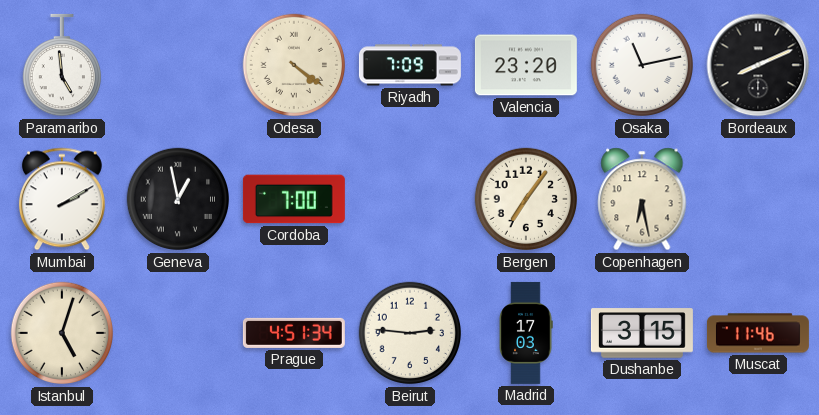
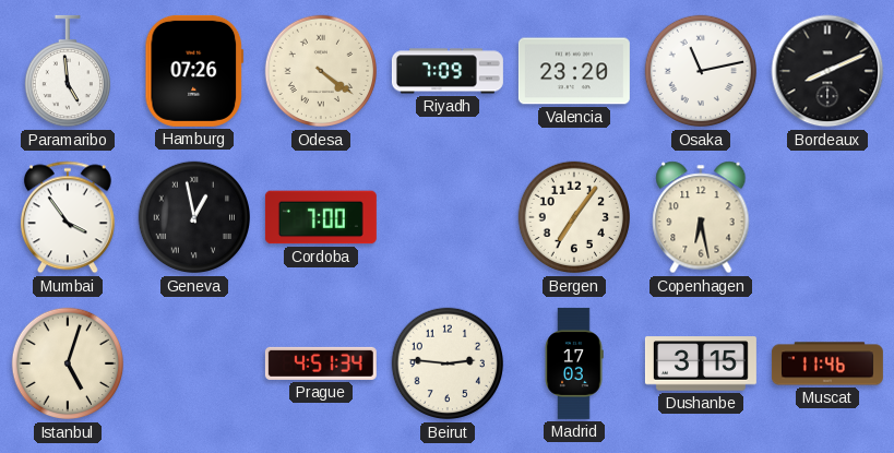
Hamburg: none -> 07:26 (194, 71)
Mumbai: 2:10 -> 3:54 (68, 217)
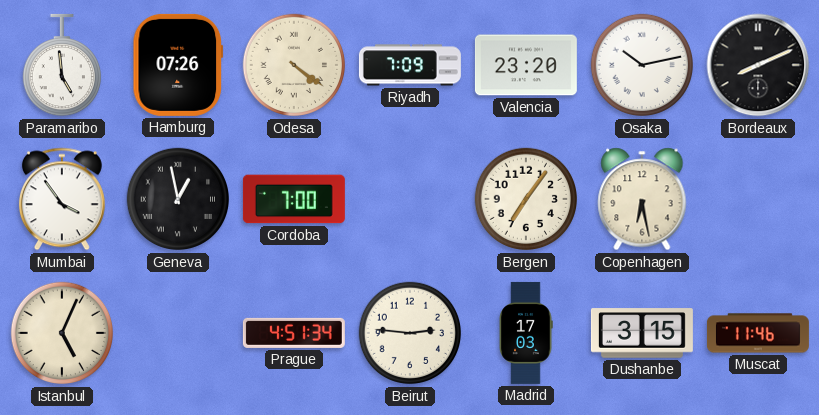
Osaka: 11:13 -> 10:13 (642, 65)
Istanbul: 5:03 -> 5:04 (62, 333)
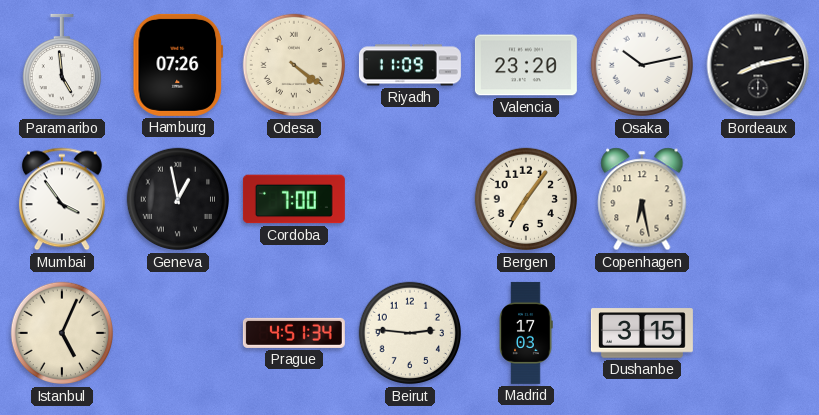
Riyadh: 7:09 -> 11:09 (410, 65)
Bordeaux: 8:11 -> 8:13 (758, 65)
Muscat: 11:46 -> none (758, 333)
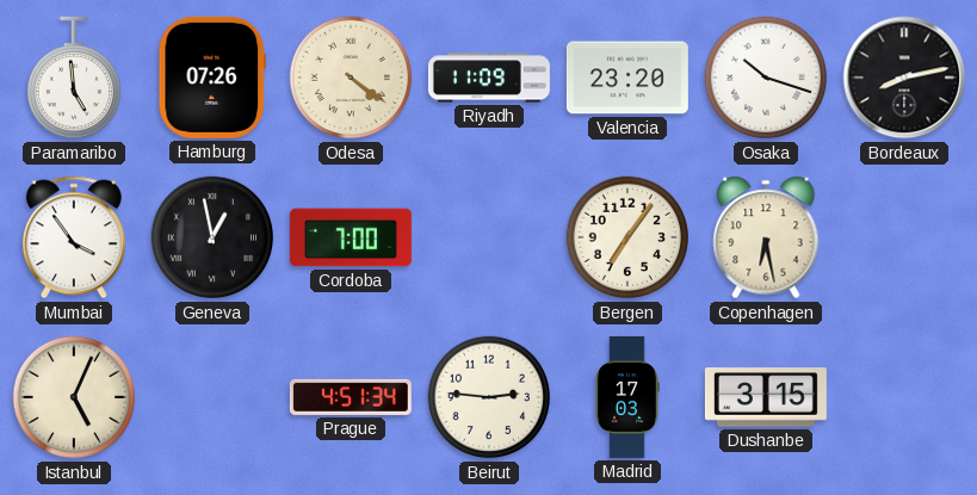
Osaka: 10:13 -> 10:18 (766, 78)
